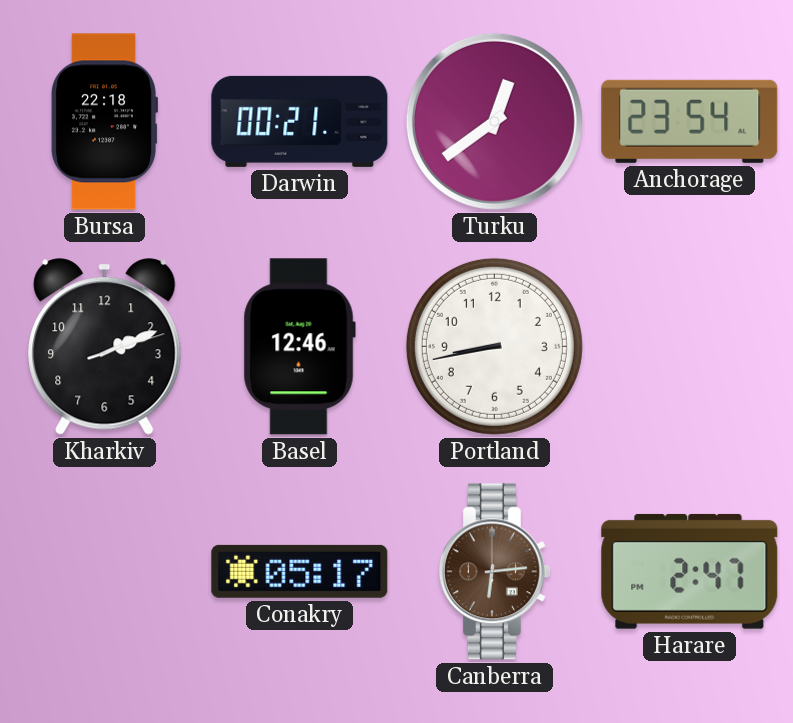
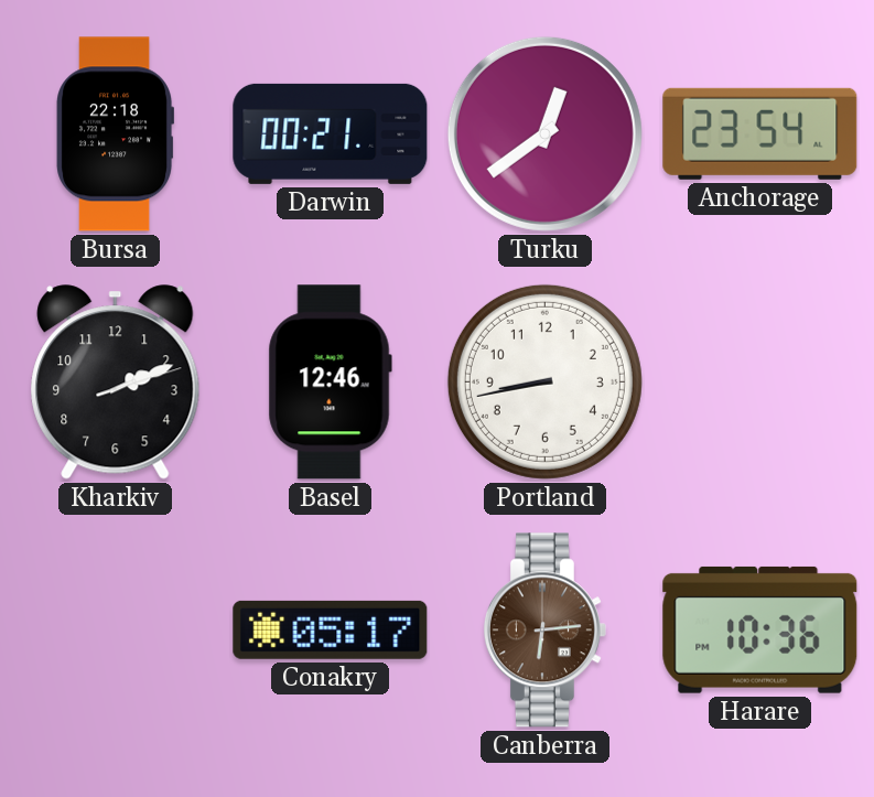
Harare: 2:47 -> 10:36 (760, 629)
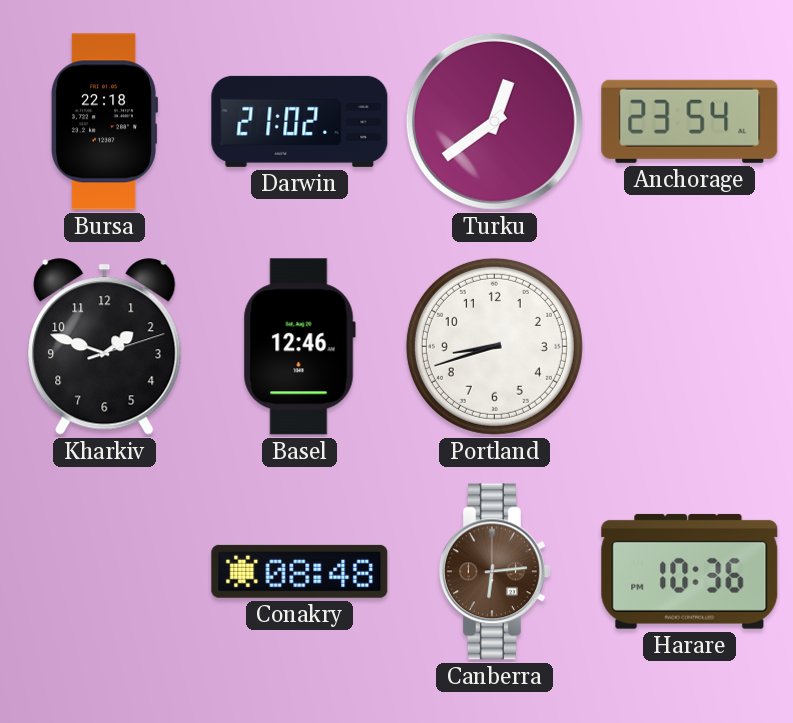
Darwin: 00:21 -> 21:02 (300, 121)
Kharkiv: 2:11 -> 1:48 (105, 347)
Portland: 8:43 -> 8:42 (494, 346)
Conakry: 05:17 -> 08:48 (300, 571)
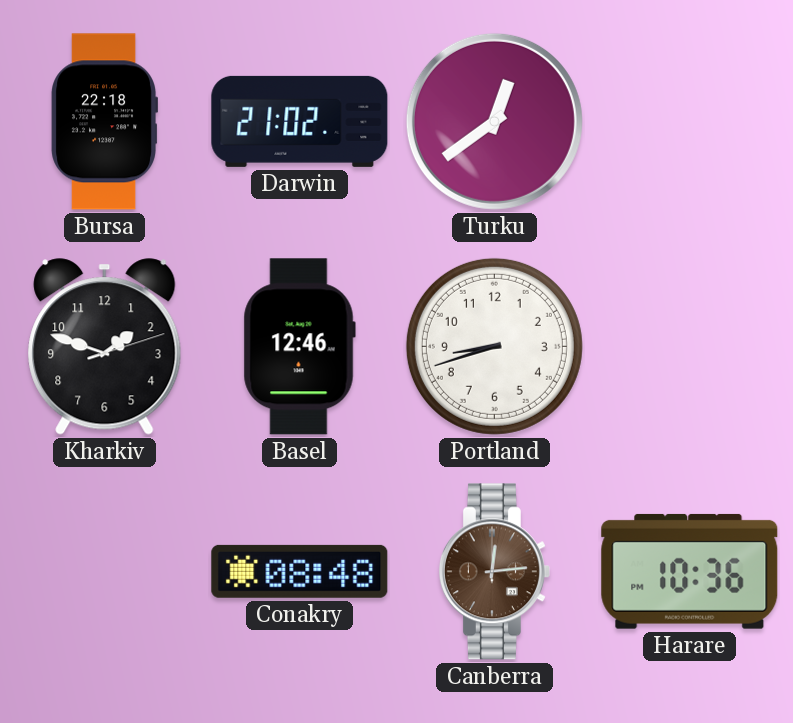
Anchorage: 23:54 -> none (690, 121)
Canberra: 6:14 -> 12:14 (494, 572)
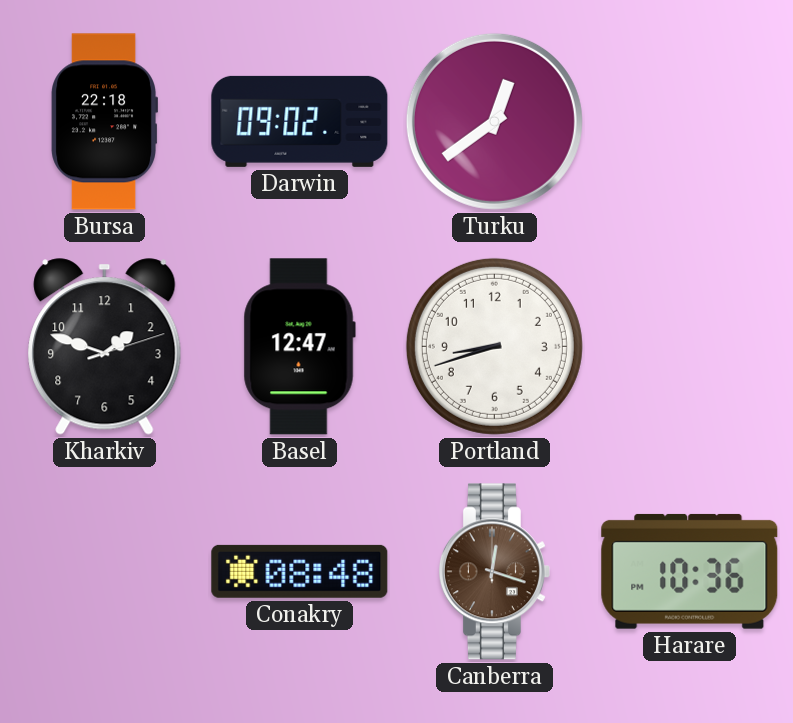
Darwin: 21:02 -> 09:02 (300, 121)
Basel: 12:46 -> 12:47 (299, 347)
Canberra: 12:14 -> 12:18 (494, 572)
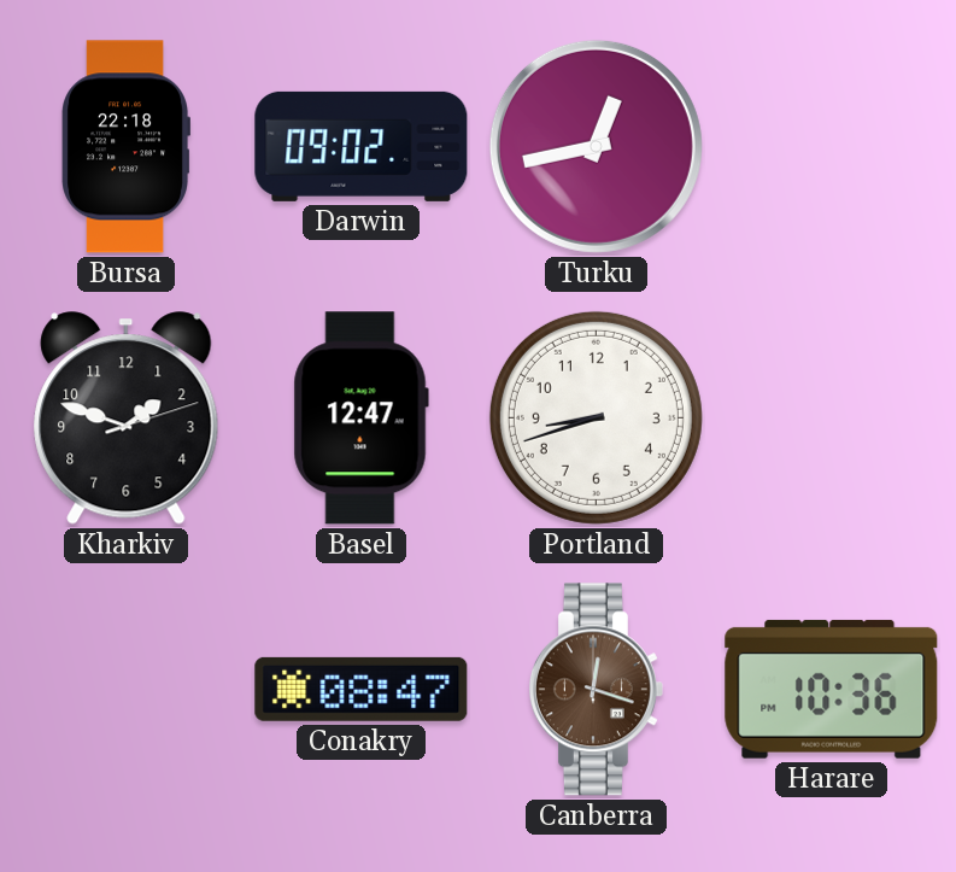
Turku: 12:39 -> 12:43 (596, 146)
Conakry: 08:48 -> 08:47 (362, 689)
